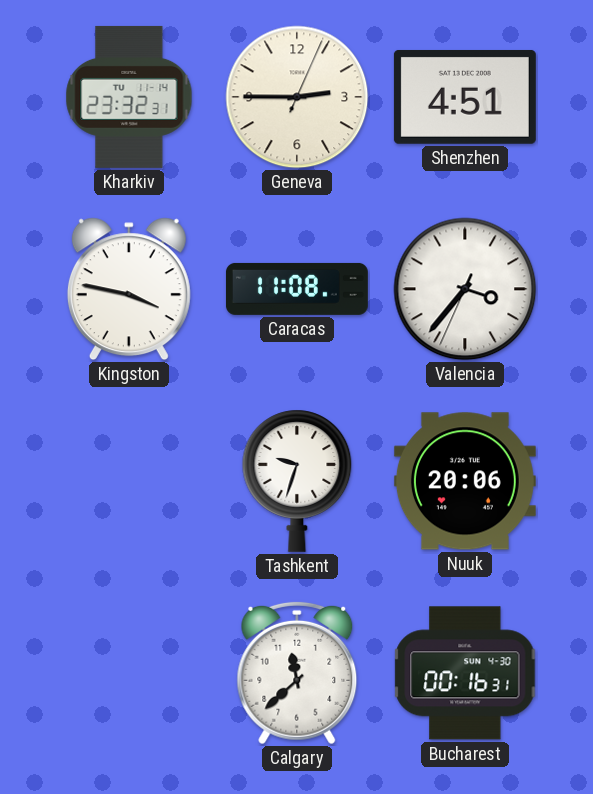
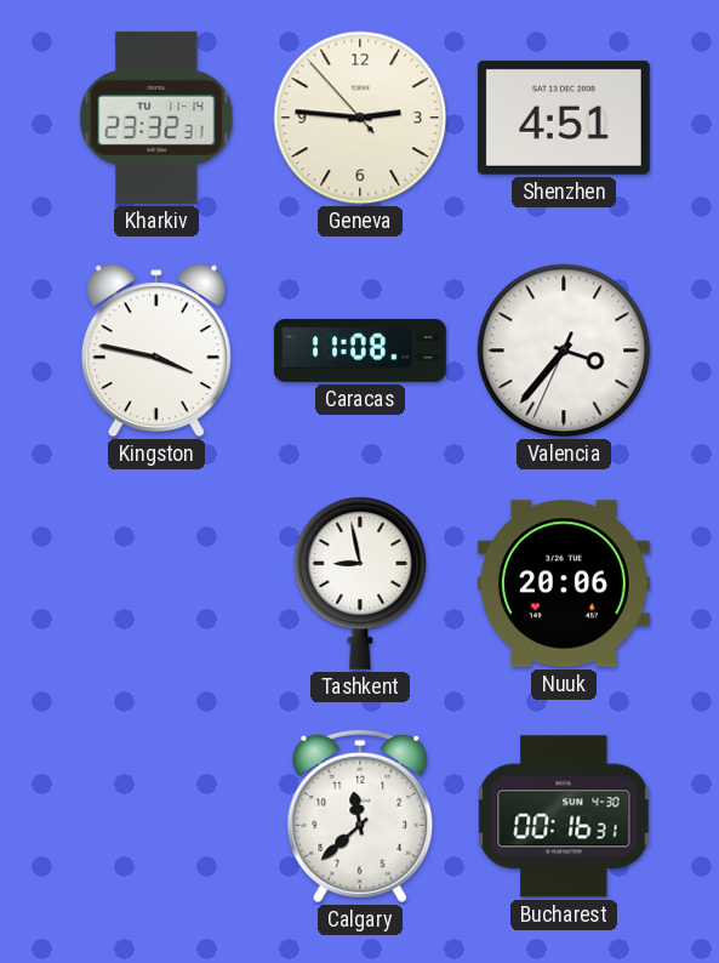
Geneva: 2:45:04 -> 2:45:53 (360, 118)
Tashkent: 9:33 -> 8:58 (360, 583)
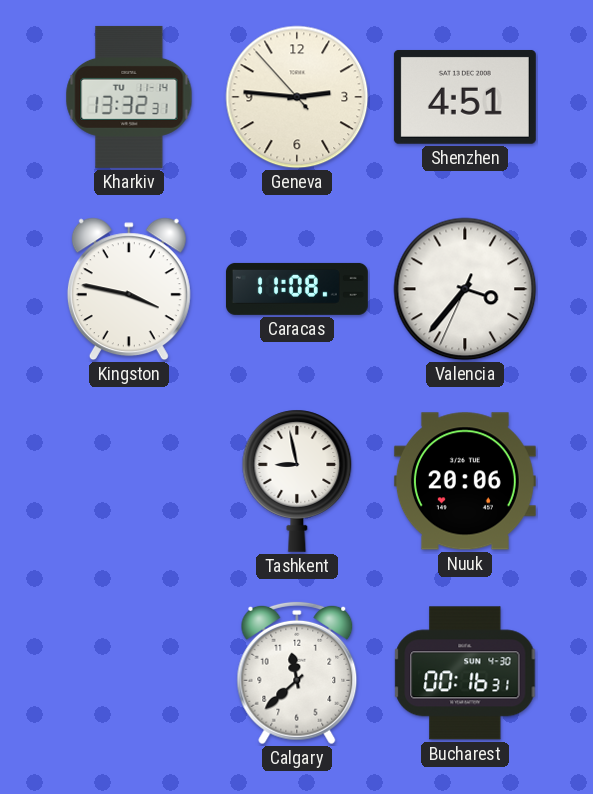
Kharkiv: 23:32 -> 13:32 (129, 97)
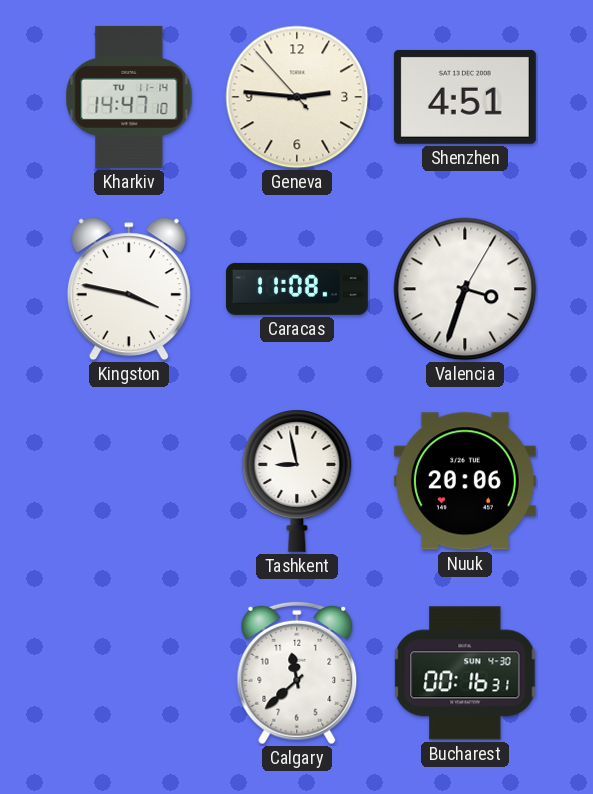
Kharkiv: 13:32 -> 14:47 (129, 97)
Valencia: 3:36 -> 3:33 (465, 289)
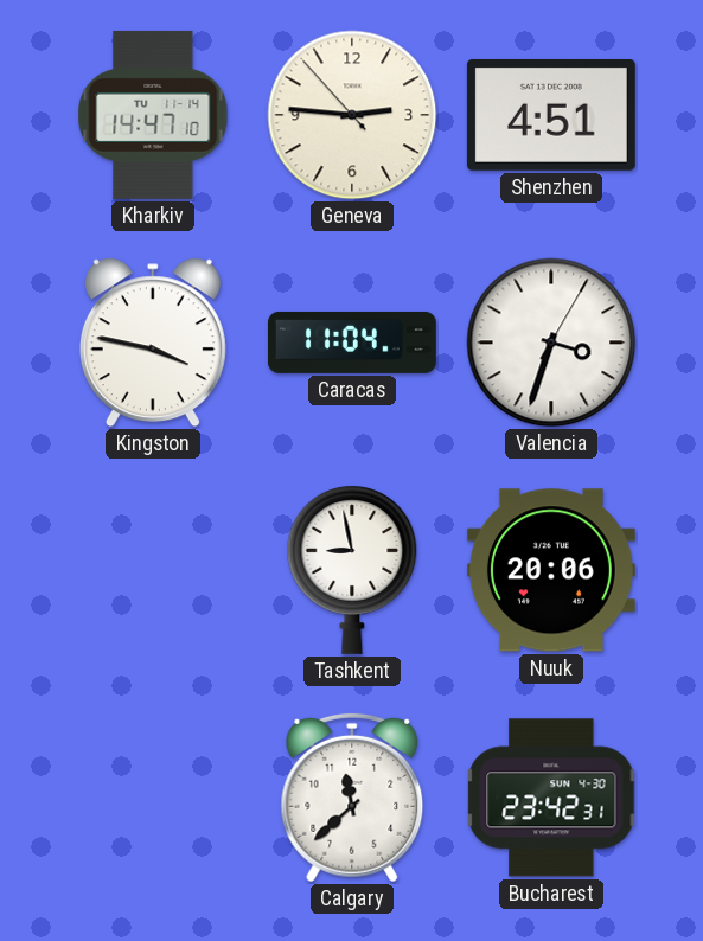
Caracas: 11:08 -> 11:04 (352, 343)
Bucharest: 00:16 -> 23:42 (551, 798)
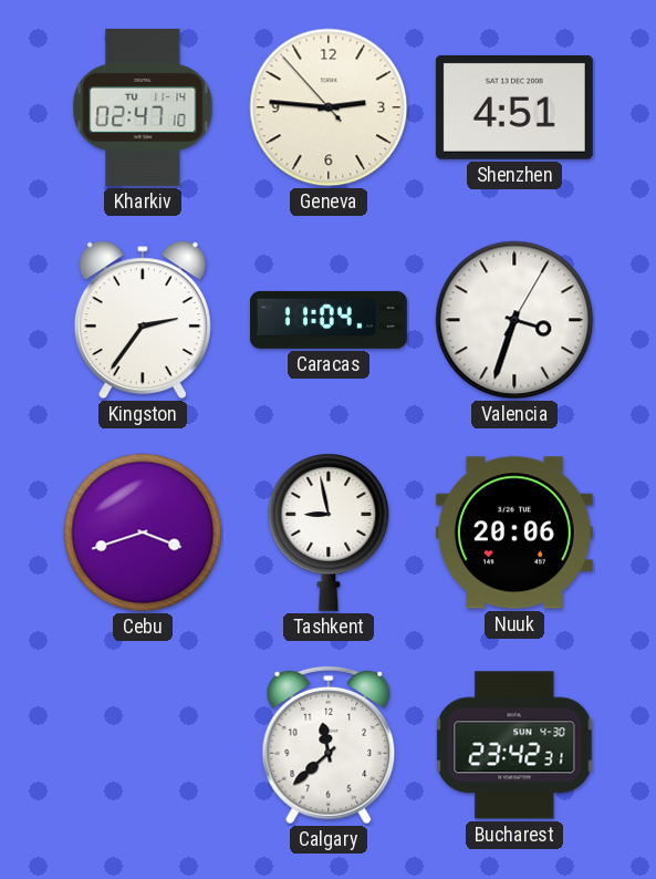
Kharkiv: 14:47 -> 02:47 (143, 107)
Kingston: 3:47 -> 2:36 (143, 320)
Cebu: none -> 3:42 (143, 532)
